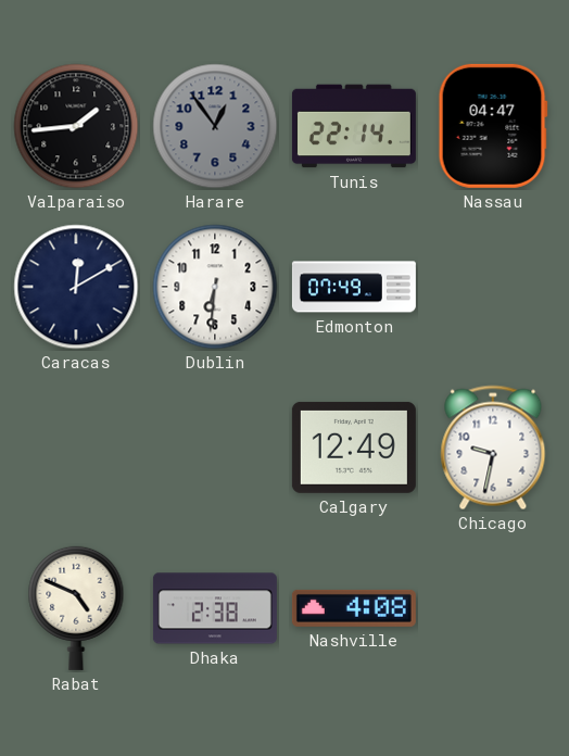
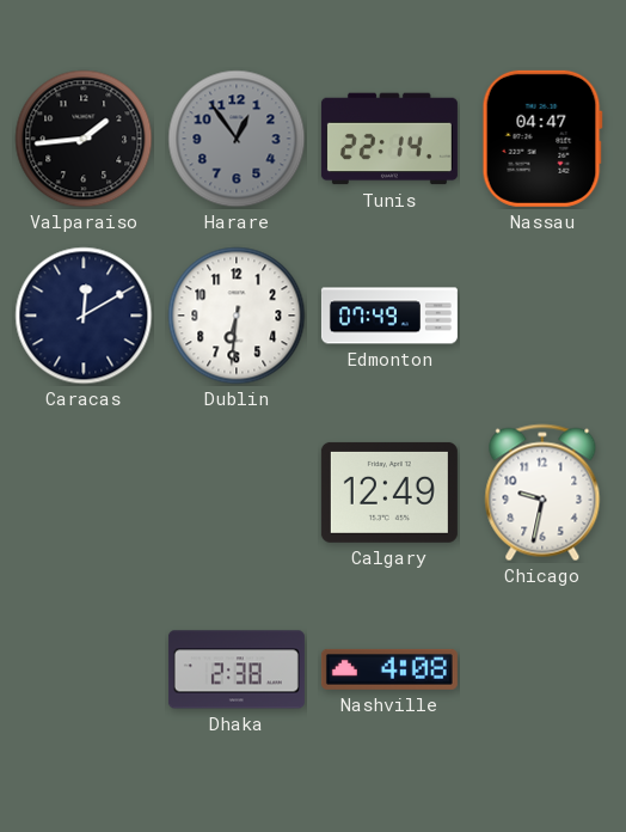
Rabat: 4:49 -> none (76, 608)
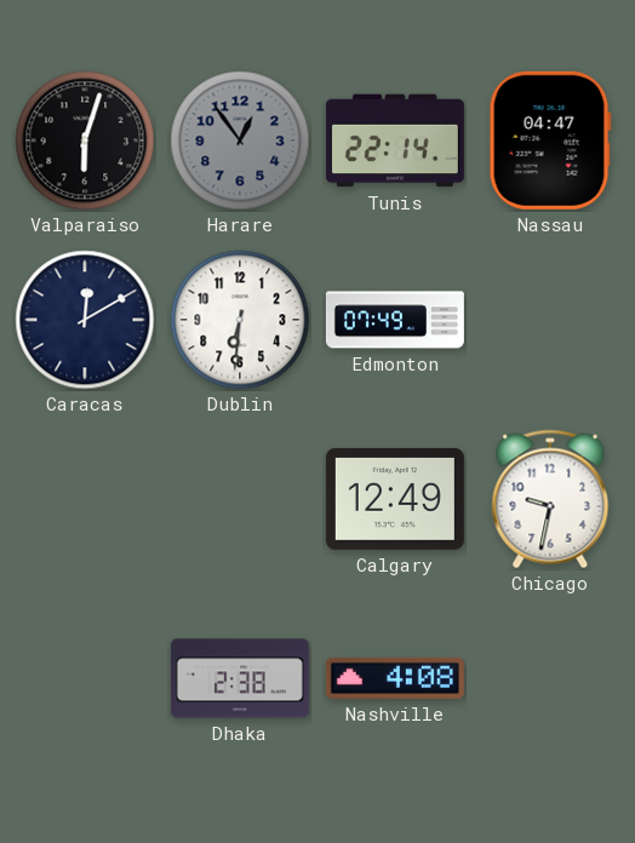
Valparaiso: 1:44 -> 6:03 (85, 140)
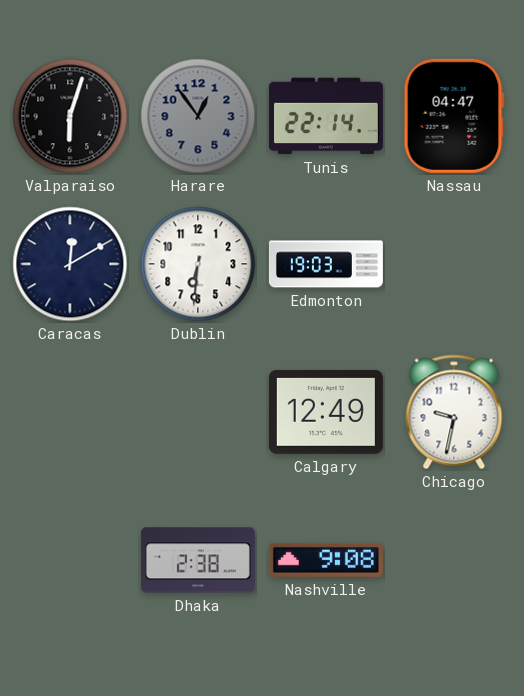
Edmonton: 07:49 -> 19:03 (326, 264)
Nashville: 4:08 -> 9:08 (326, 560)
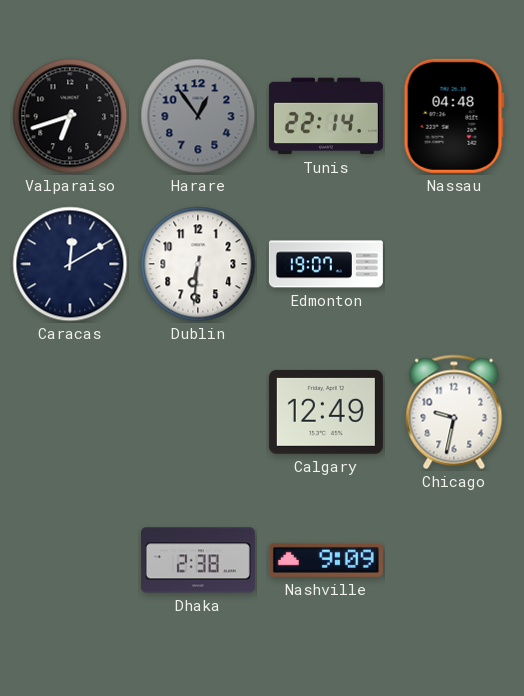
Valparaiso: 6:03 -> 6:42 (70, 116)
Nassau: 04:47 -> 04:48 (454, 116)
Edmonton: 19:03 -> 19:07 (326, 264)
Nashville: 9:08 -> 9:09 (326, 560)
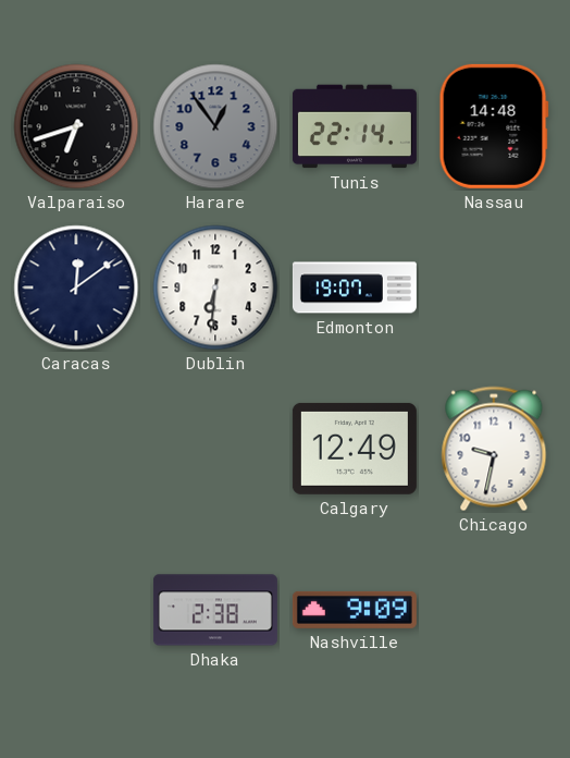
Nassau: 04:48 -> 14:48 (494, 126)
Caracas: 12:10 -> 12:09 (76, 288)
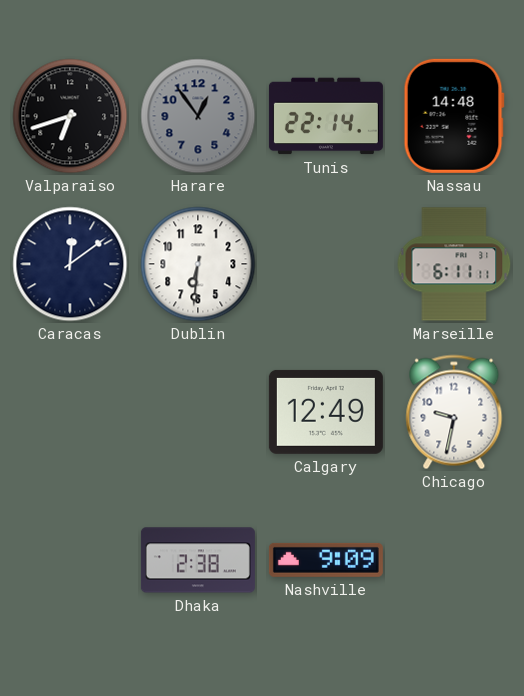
Edmonton: 19:07 -> none (355, 288)
Marseille: none -> 6:11 (454, 264)
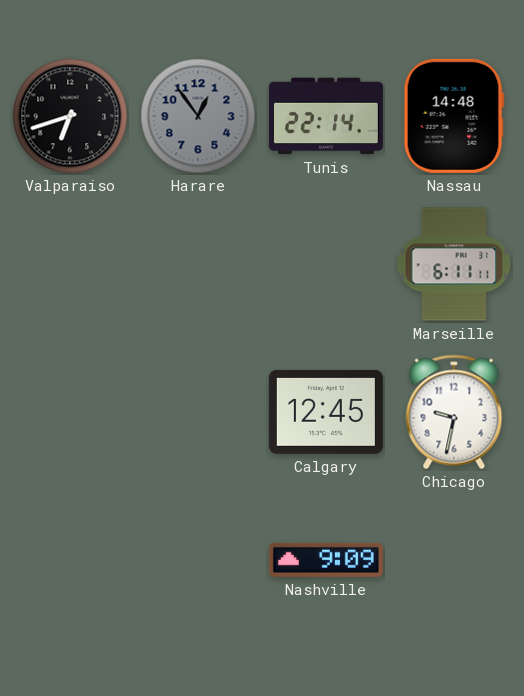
Caracas: 12:09 -> none (70, 264)
Dublin: 6:31 -> none (198, 264)
Calgary: 12:49 -> 12:45 (326, 412)
Dhaka: 2:38 -> none (198, 560)
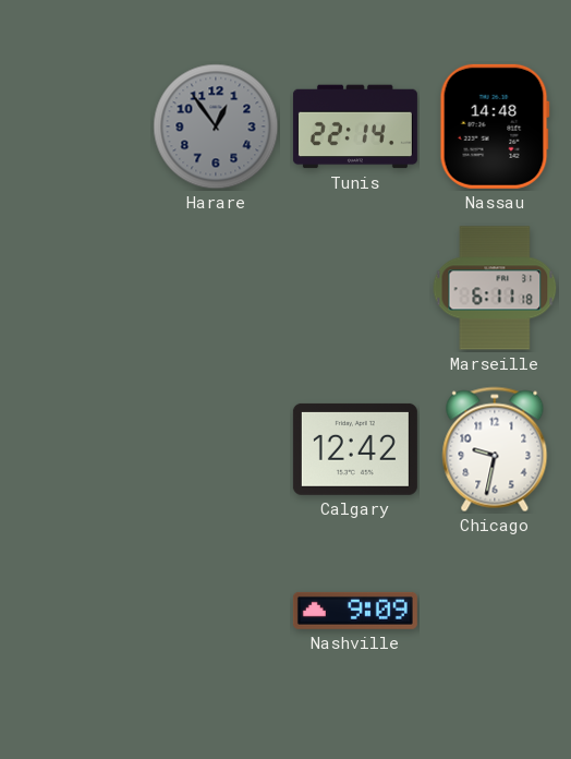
Valparaiso: 6:42 -> none (70, 116)
Marseille: 6:11:11 -> 6:11:18 (495, 288)
Calgary: 12:45 -> 12:42 (355, 449)
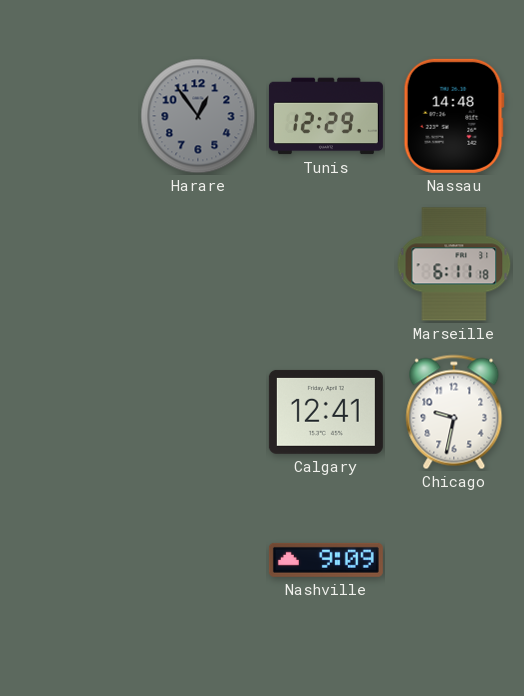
Tunis: 22:14 -> 12:29 (326, 116)
Calgary: 12:42 -> 12:41 (326, 412)
